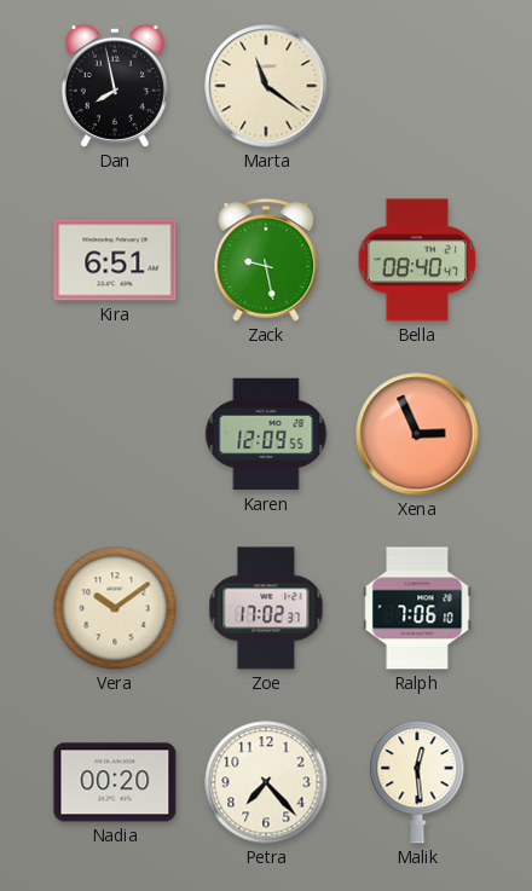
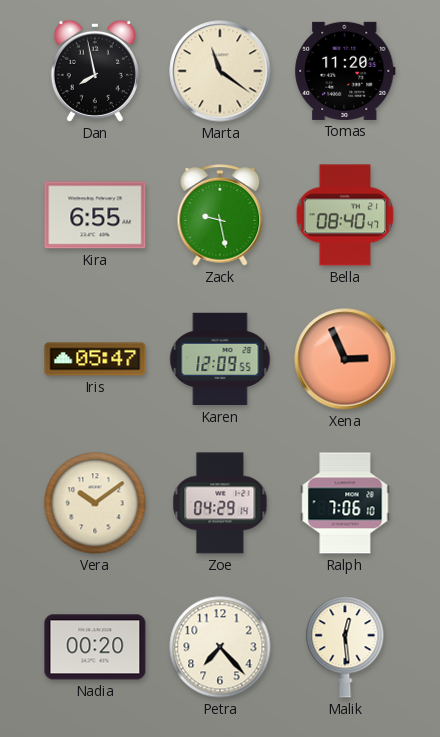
Tomas: none -> 11:20 (345, 71)
Kira: 6:51 -> 6:55 (95, 215)
Iris: none -> 05:47 (95, 359)
Zoe: 17:02 -> 04:29 (220, 503)
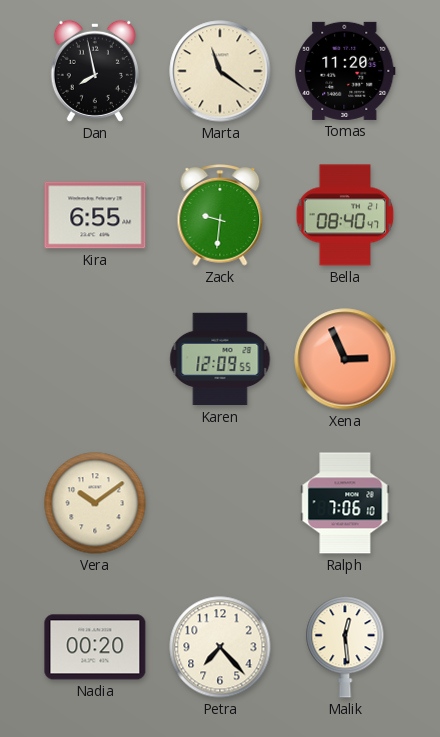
Zack: 9:28 -> 9:31 (220, 215)
Iris: 05:47 -> none (95, 359)
Zoe: 04:29 -> none (220, 503)
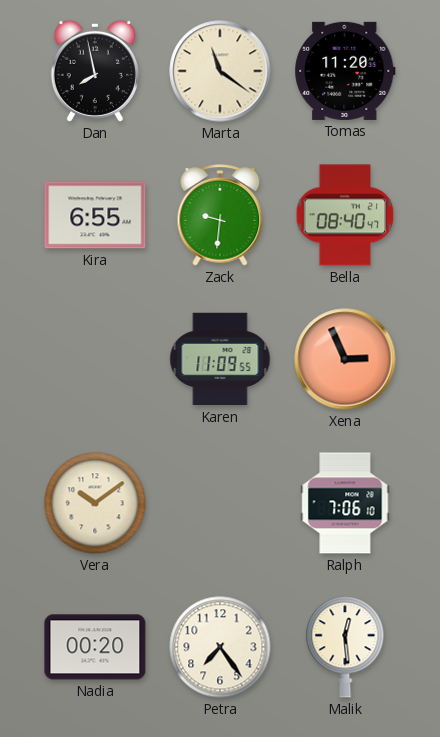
Karen: 12:09 -> 11:09 (220, 359)
Petra: 7:23 -> 7:24 (220, 647)
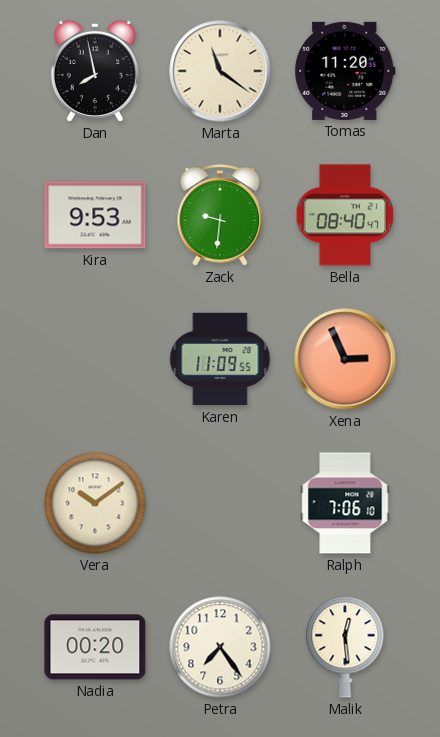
Kira: 6:55 -> 9:53 (95, 215)
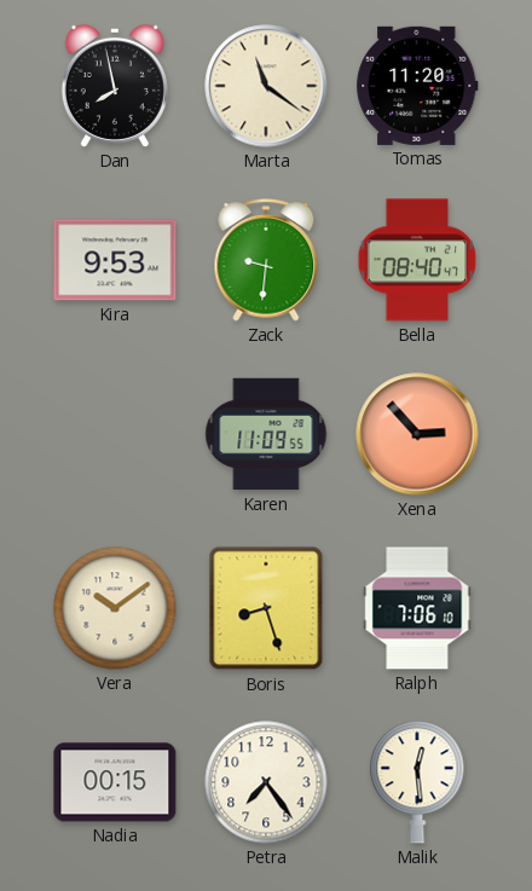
Xena: 2:56 -> 2:53 (417, 434)
Boris: none -> 8:27 (266, 608)
Nadia: 00:20 -> 00:15 (115, 782)
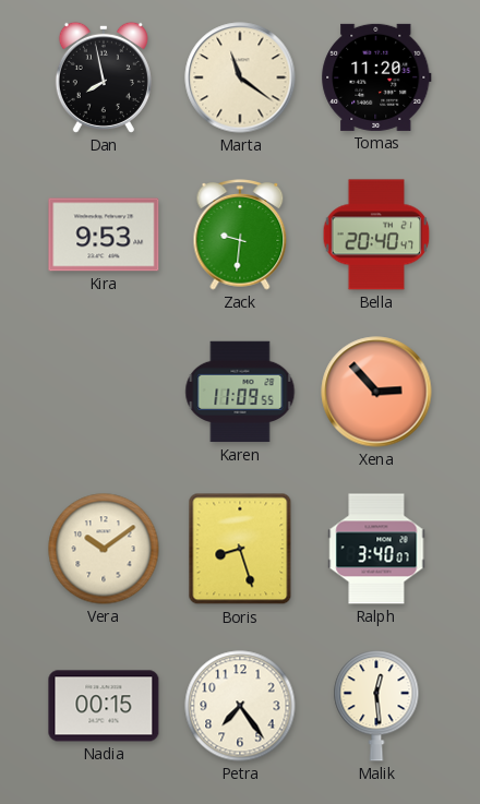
Bella: 08:40 -> 20:40 (376, 235)
Ralph: 7:06 -> 3:40 (376, 549)
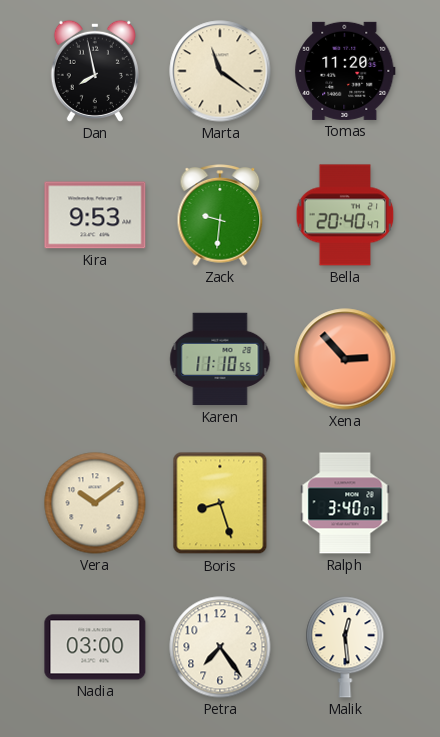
Karen: 11:09 -> 11:10 (220, 359)
Nadia: 00:15 -> 03:00 (95, 647)
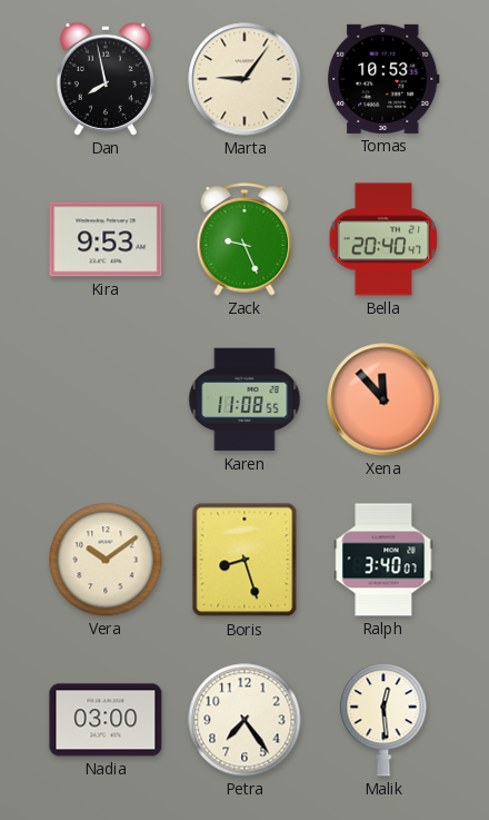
Marta: 11:21 -> 9:06 (244, 79)
Tomas: 11:20 -> 10:53 (383, 79)
Zack: 9:31 -> 9:26 (244, 239)
Karen: 11:10 -> 11:08 (244, 399)
Xena: 2:53 -> 11:53 (383, 399)
